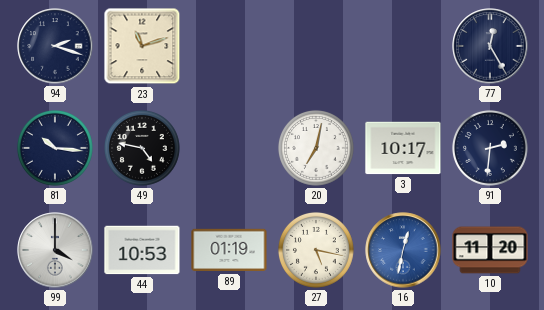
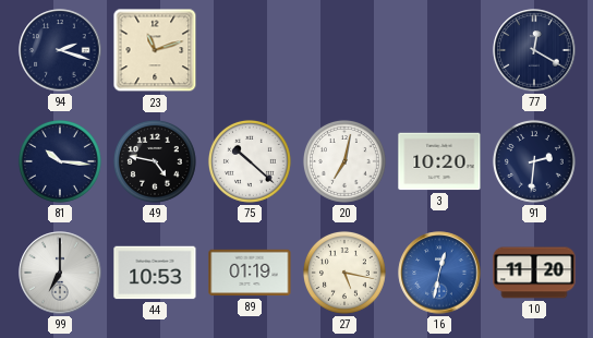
77: 12:25 -> 12:20 (534, 50)
75: none -> 10:22 (250, 161)
3: 10:17 -> 10:20 (439, 161)
99: 4:00 -> 7:00 (60, 273)
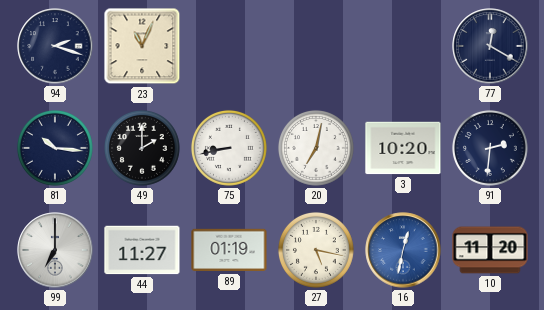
23: 11:12 -> 11:04 (142, 46)
49: 4:47 -> 2:00 (142, 148)
75: 10:22 -> 8:43 (229, 148)
44: 10:53 -> 11:27 (142, 250)
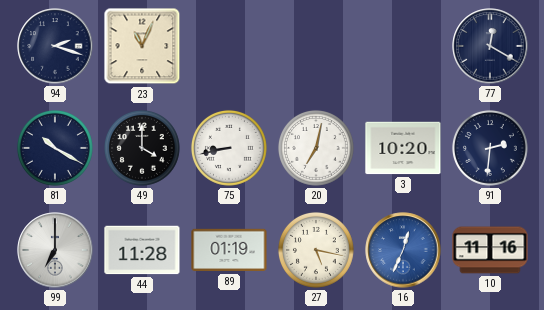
81: 10:16 -> 10:20 (55, 148)
49: 2:00 -> 4:00 (142, 148)
44: 11:27 -> 11:28 (142, 250)
16: 12:32 -> 12:34 (403, 250)
10: 11:20 -> 11:16 (490, 250)
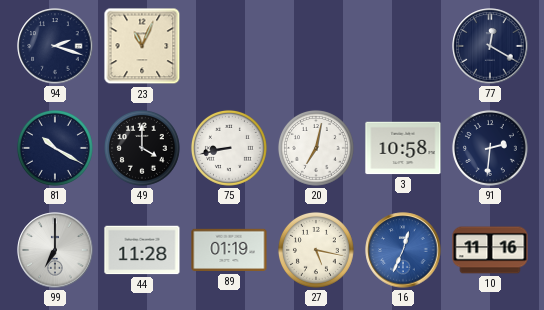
3: 10:20 -> 10:58 (403, 148)
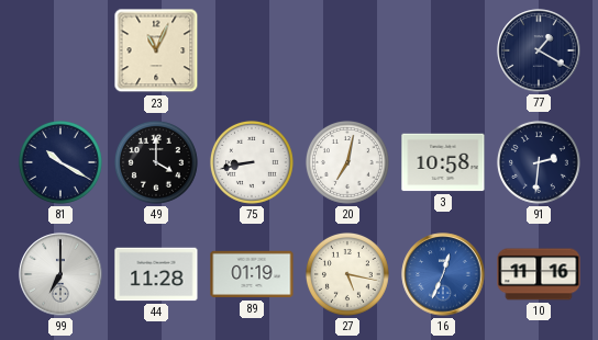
94: 2:18 -> none (55, 46)
77: 12:20 -> 1:20 (539, 50)
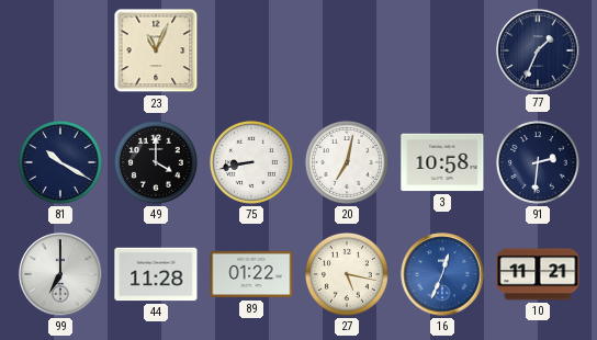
77: 1:20 -> 1:34 (538, 50)
89: 01:19 -> 01:22 (251, 274)
10: 11:16 -> 11:21 (538, 274)
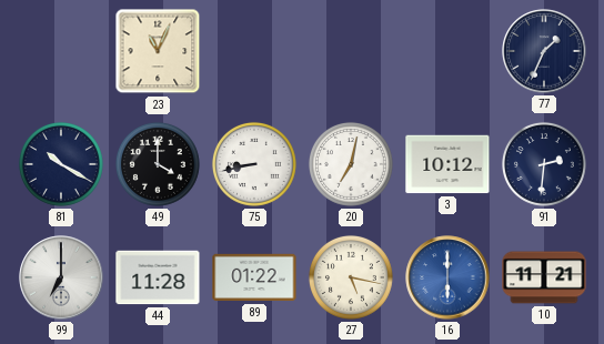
3: 10:58 -> 10:12 (447, 164)
16: 12:34 -> 6:00 (447, 277)
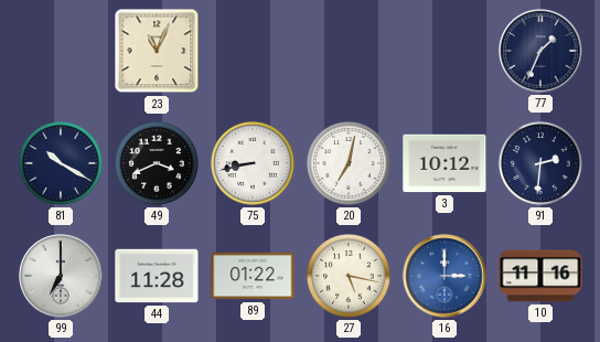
49: 4:00 -> 3:41 (157, 163)
16: 6:00 -> 3:00 (444, 276)
10: 11:21 -> 11:16 (540, 276)
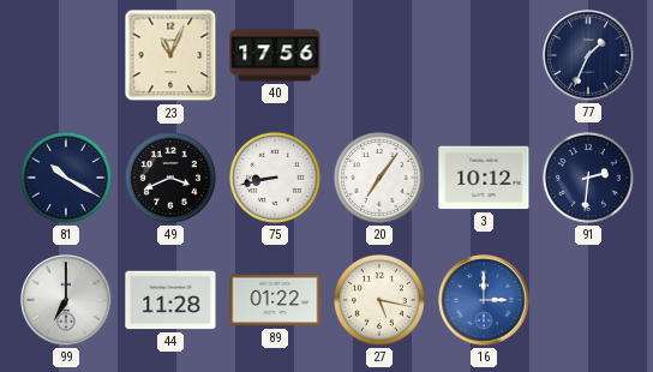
40: none -> 17:56 (275, 55)
20: 7:02 -> 7:06 (379, 178)
10: 11:16 -> none (540, 276)
